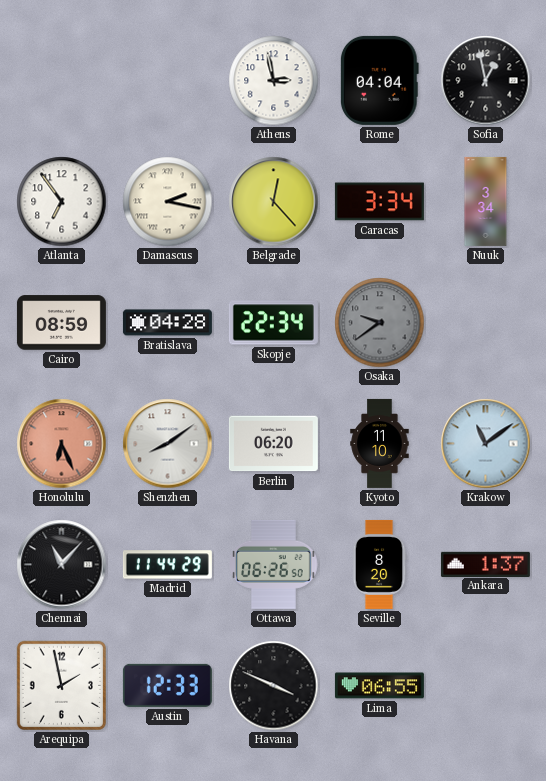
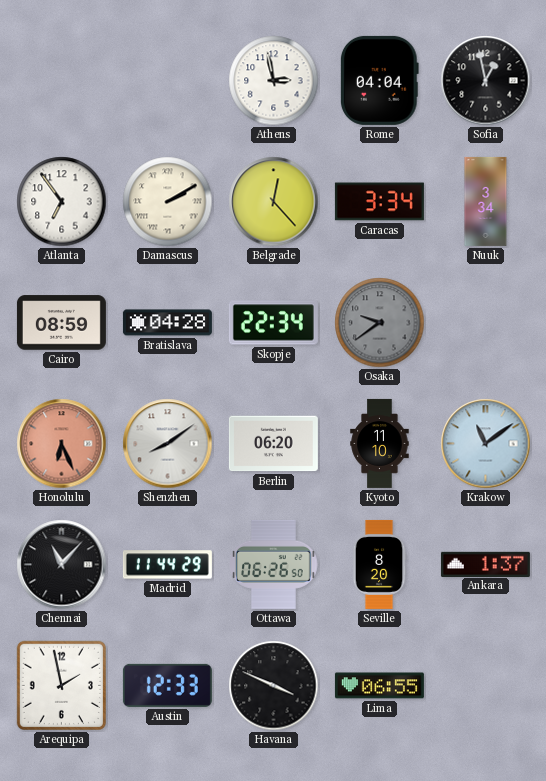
Damascus: 2:17 -> 2:10 (168, 202)
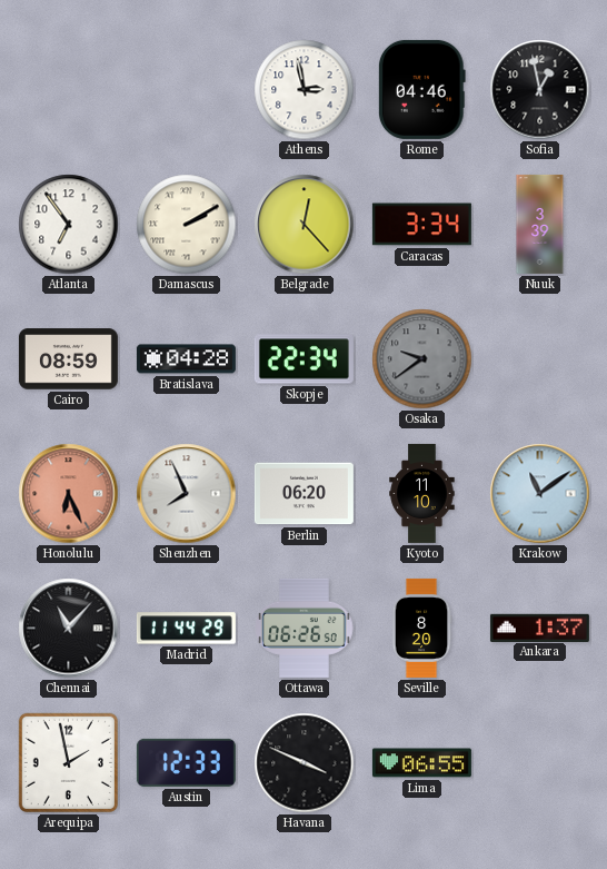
Rome: 04:04 -> 04:46 (421, 89)
Nuuk: 3:34 -> 3:39 (540, 224)
Shenzhen: 8:09 -> 7:56 (187, 494)
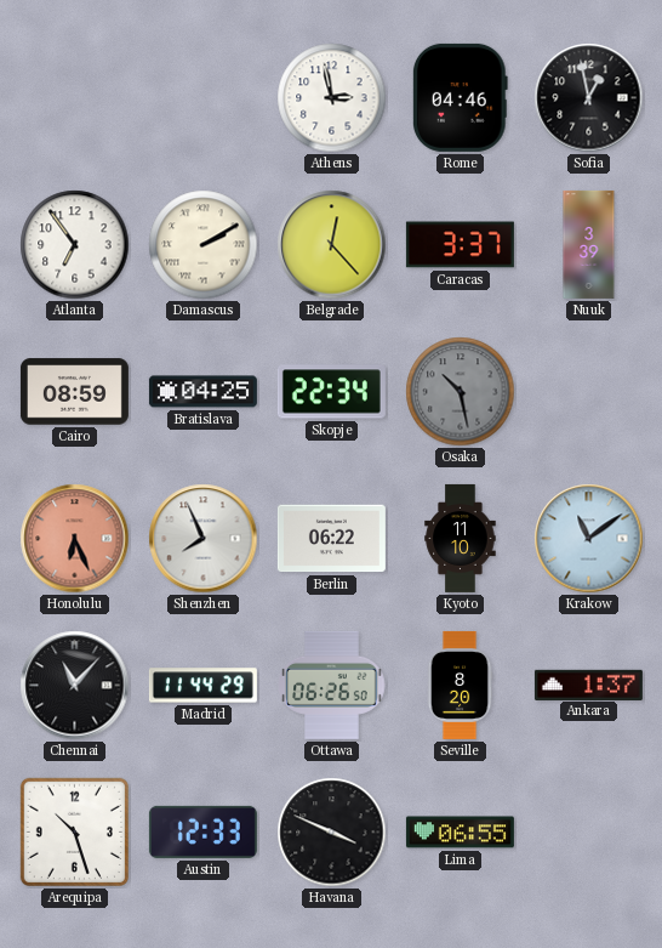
Caracas: 3:34 -> 3:37 (460, 245)
Bratislava: 04:28 -> 04:25 (202, 392)
Osaka: 9:39 -> 10:28 (461, 392)
Berlin: 06:20 -> 06:22 (331, 539)
Arequipa: 1:58 -> 10:27 (74, 831)
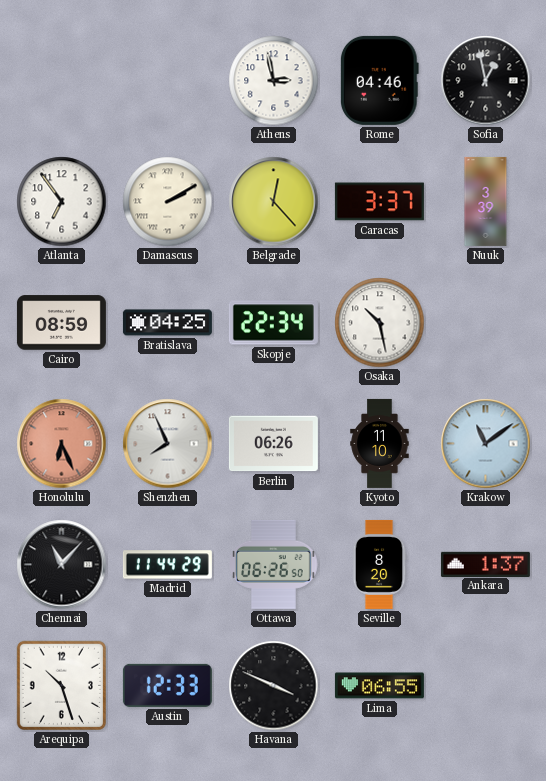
Osaka dial: grey -> white (380, 323)
Berlin: 06:22 -> 06:26 (273, 444)
